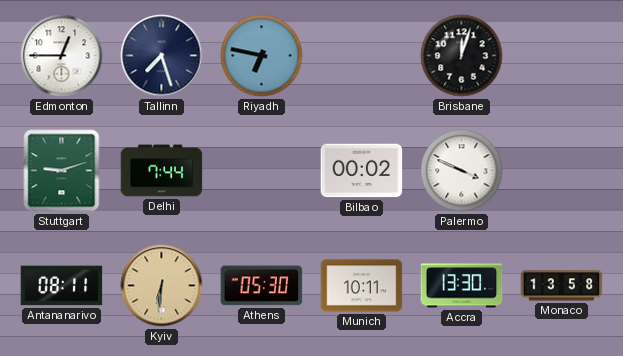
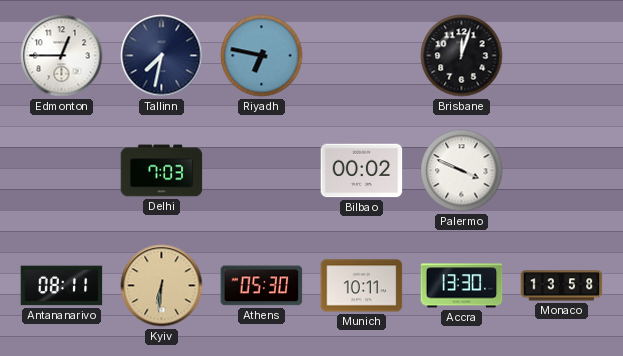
Tallinn: 7:27 -> 7:32 (162, 56)
Stuttgart: 9:12 -> none (62, 171)
Delhi: 7:44 -> 7:03 (162, 171)
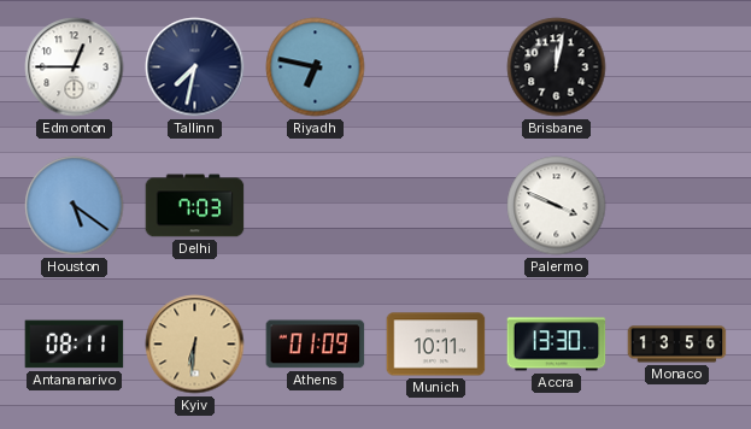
Brisbane: 12:03 -> 12:02 (557, 67)
Houston: none -> 5:21 (75, 206)
Bilbao: 00:02 -> none (362, 171)
Athens: 05:30 -> 01:09 (316, 345)
Monaco: 13:58 -> 13:56 (677, 345)
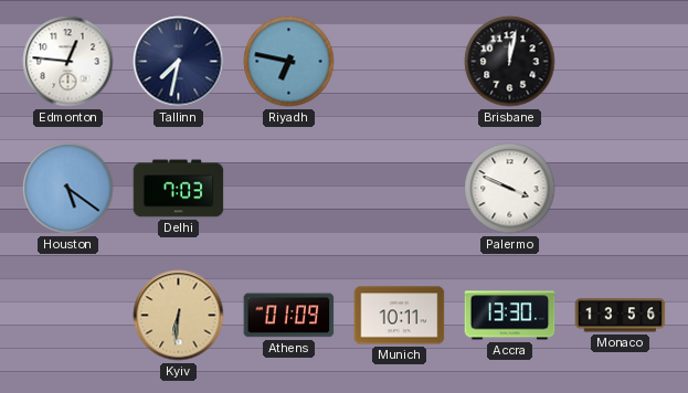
Edmonton: 12:45 -> 12:46 (68, 62)
Antananarivo: 08:11 -> none (75, 345)
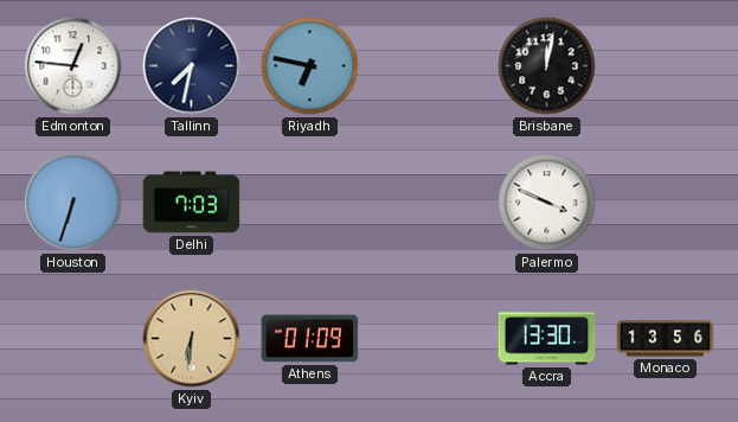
Houston: 5:21 -> 6:33 (73, 203)
Munich: 10:11 -> none (400, 316)
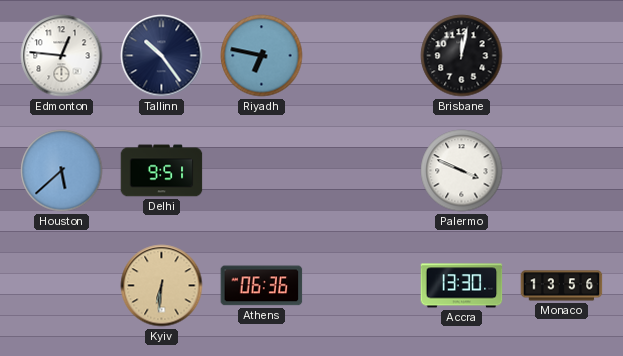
Tallinn: 7:32 -> 10:24 (162, 56)
Houston: 6:33 -> 5:38 (62, 171)
Delhi: 7:03 -> 9:51 (162, 171)
Athens: 01:09 -> 06:36 (262, 286)
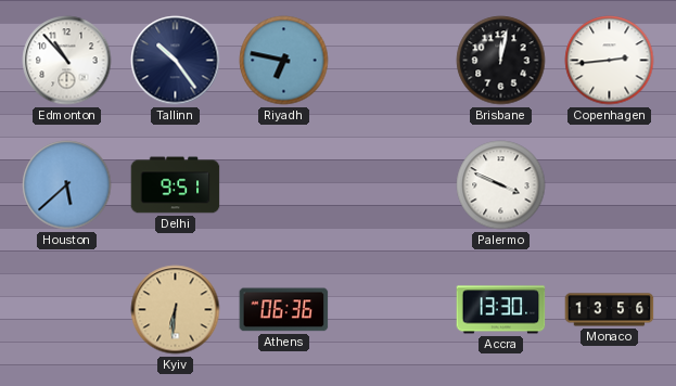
Edmonton: 12:46 -> 10:53 (67, 61)
Copenhagen: none -> 2:44 (610, 61)
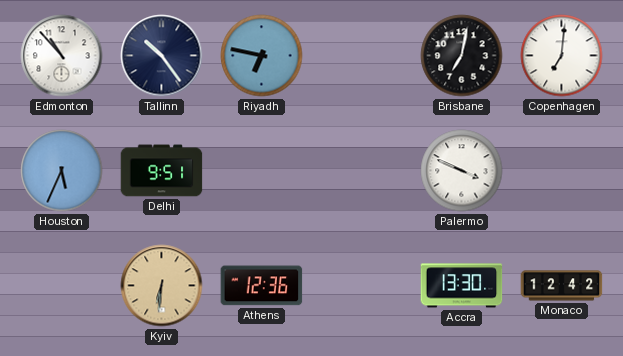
Brisbane: 12:02 -> 7:02 (462, 56)
Copenhagen: 2:44 -> 7:01 (562, 56)
Houston: 5:38 -> 5:34 (62, 171)
Athens: 06:36 -> 12:36 (262, 286)
Monaco: 13:56 -> 12:42 (562, 286)
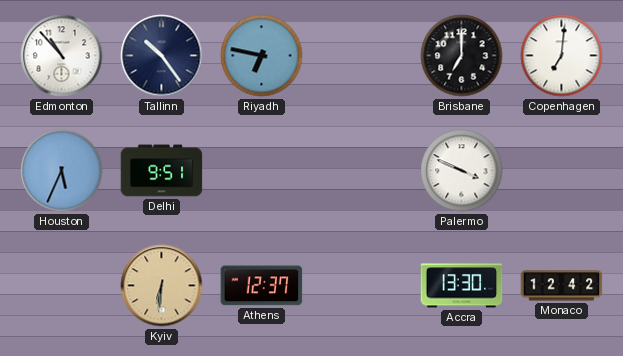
Brisbane: 7:02 -> 7:00 (462, 56)
Athens: 12:36 -> 12:37 (262, 286)
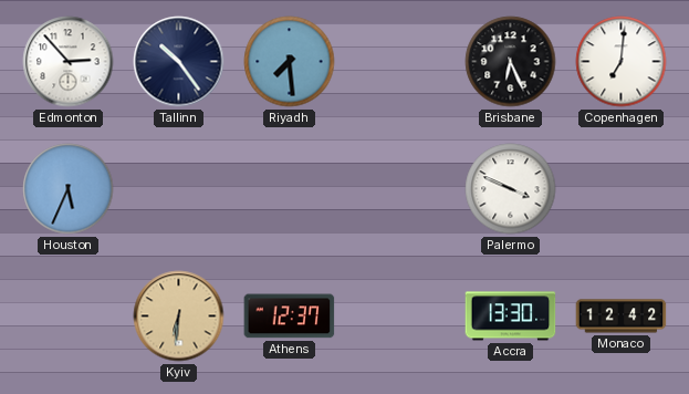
Edmonton: 10:53 -> 2:53 (69, 62)
Riyadh: 6:47 -> 7:29 (290, 62)
Brisbane: 7:00 -> 6:26 (511, 62)
Delhi: 9:51 -> none (162, 171)
